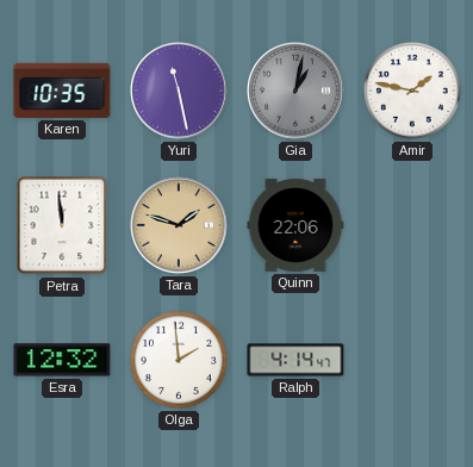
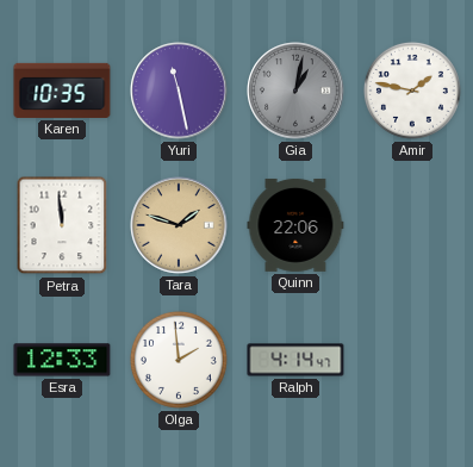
Esra: 12:32 -> 12:33 (62, 360)
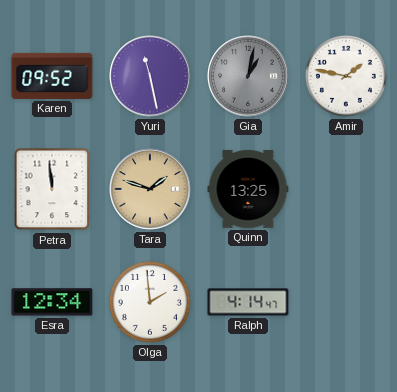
Karen: 10:35 -> 09:52 (52, 76)
Quinn: 22:06 -> 13:25 (248, 189)
Esra: 12:33 -> 12:34 (52, 302)
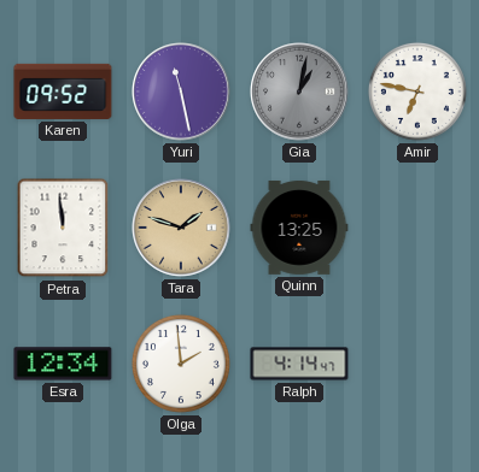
Amir: 1:47 -> 6:47 (417, 92)
